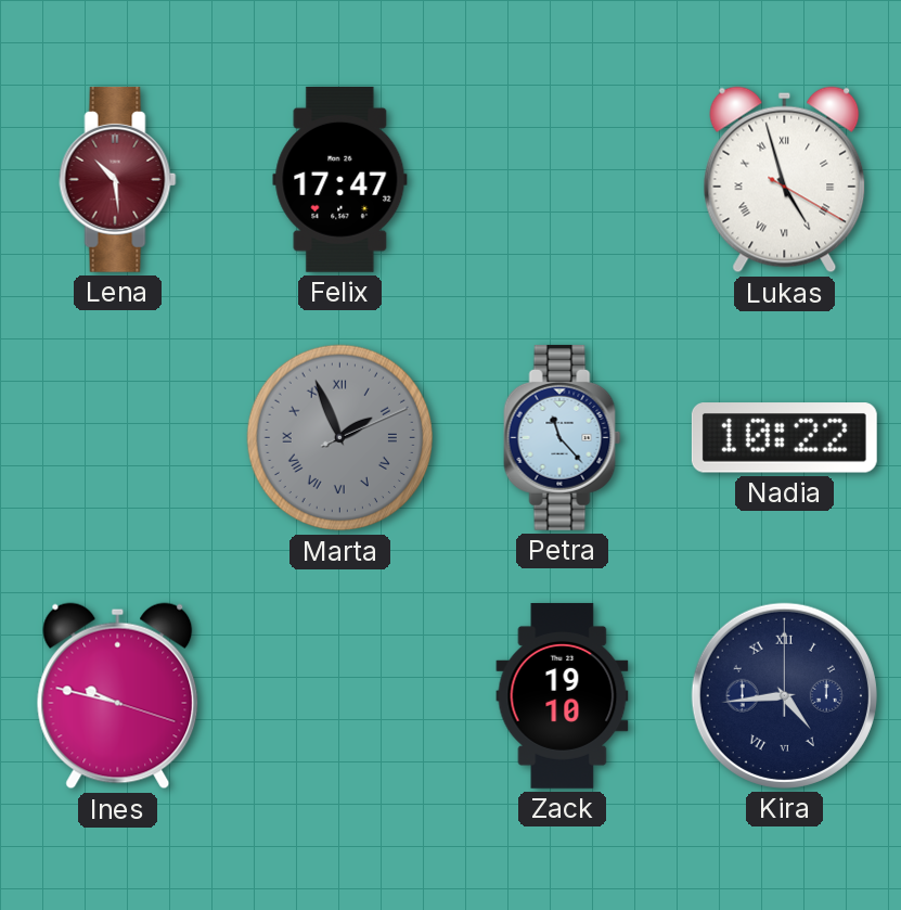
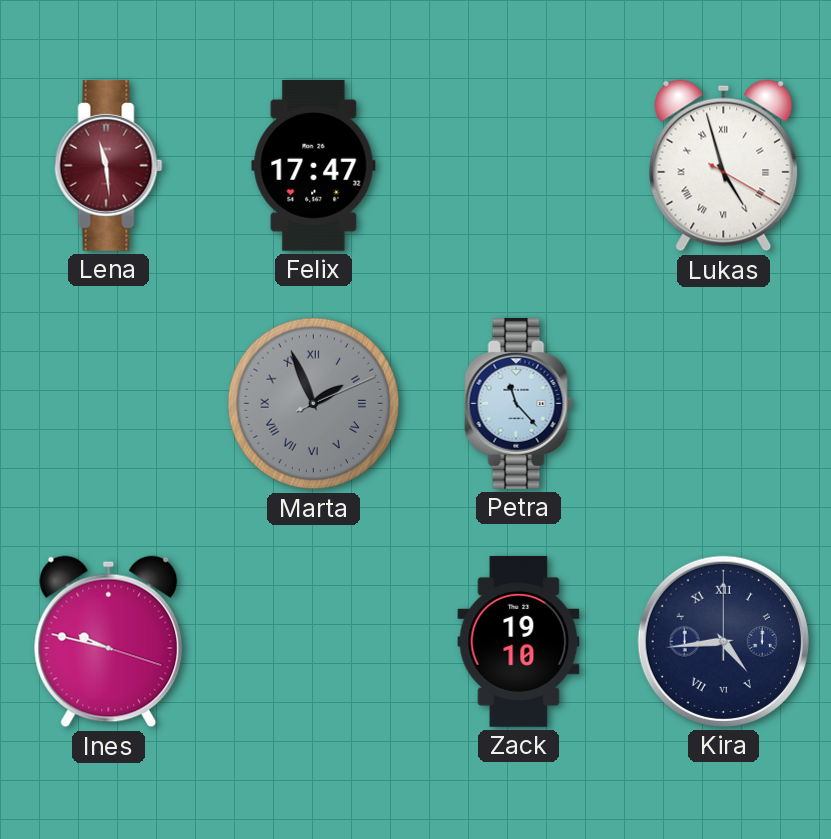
Lena: 10:29 -> 11:29 (109, 165)
Nadia: 10:22 -> none (784, 438)
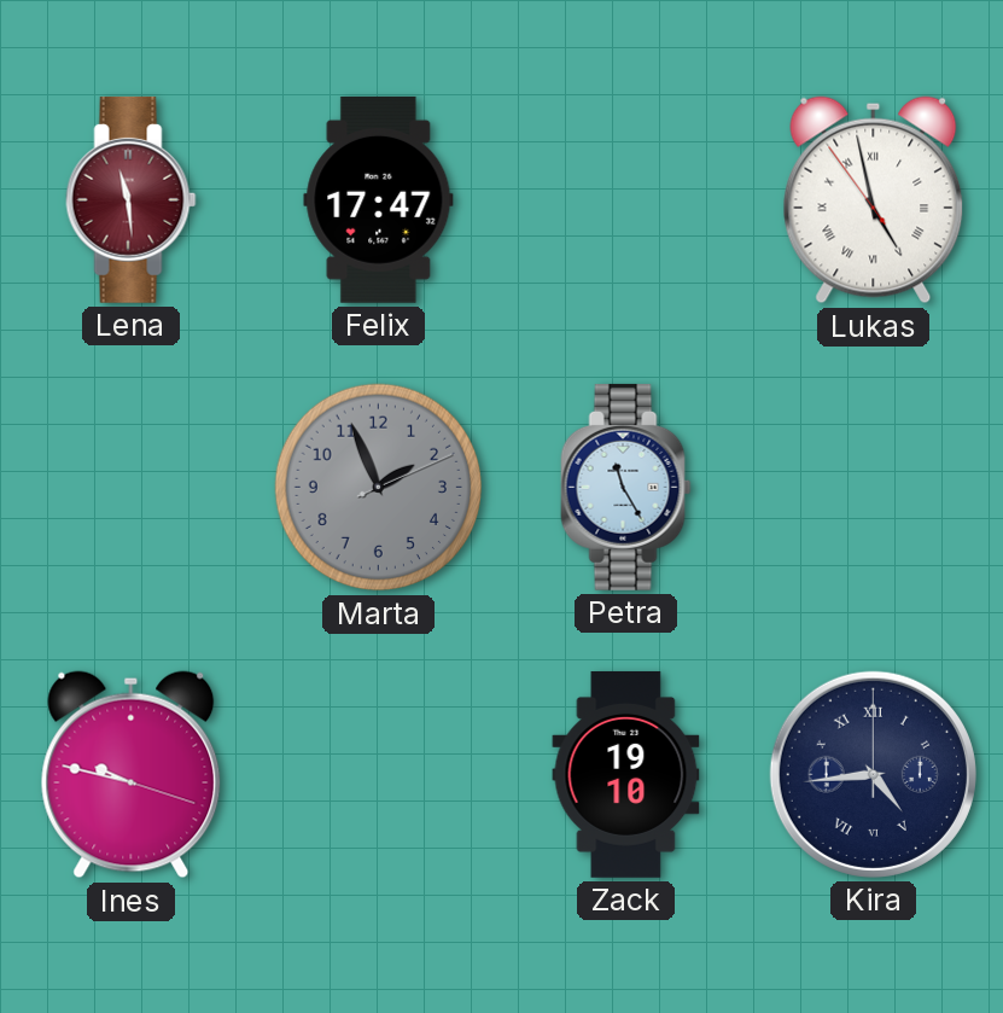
Lukas: 4:57:20 -> 4:57:54 (874, 200)
Marta numerals: Roman -> Arabic (379, 488)
Petra: 11:23 -> 11:25 (626, 487)
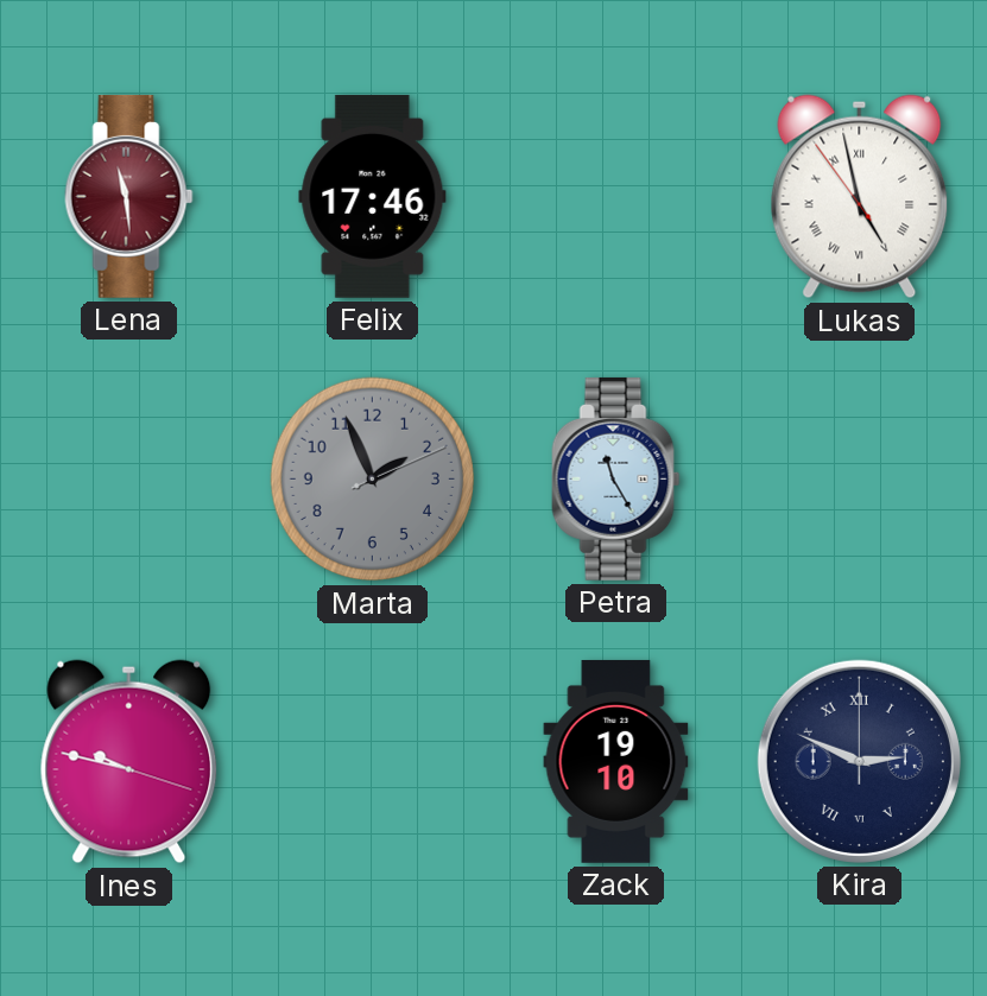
Felix: 17:47 -> 17:46 (373, 196)
Kira: 4:44 -> 2:49 (859, 761)
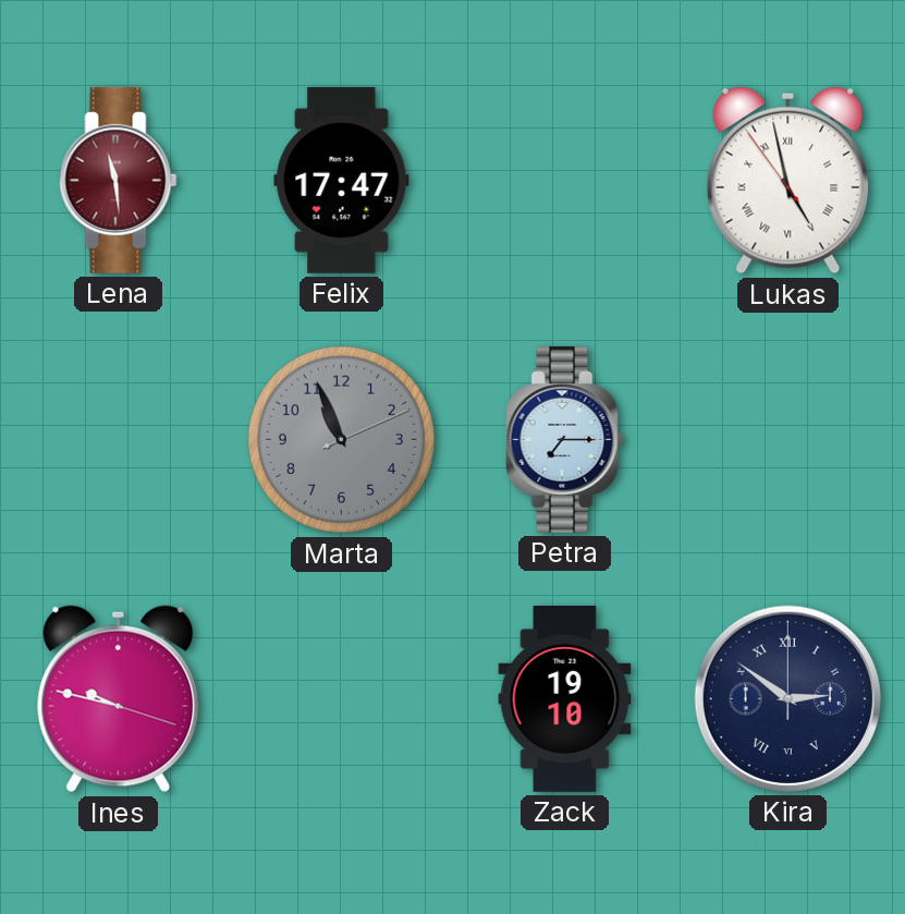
Felix: 17:46 -> 17:47 (342, 180)
Marta: 1:56 -> 10:56 (342, 440)
Petra: 11:25 -> 7:15 (565, 439)
Kira: 2:49 -> 2:51 (787, 698)
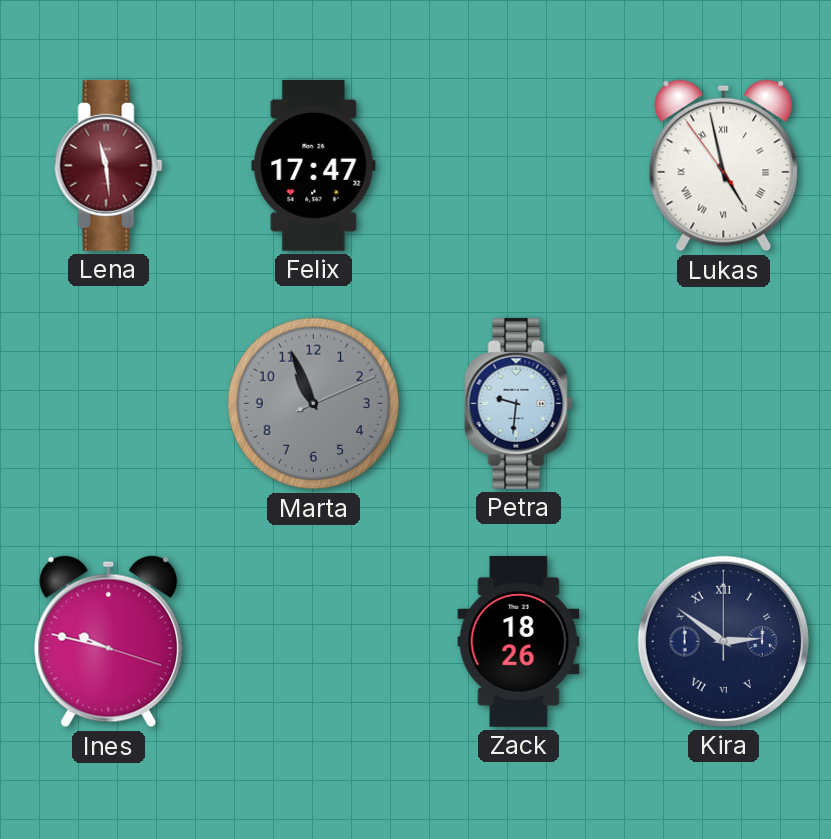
Petra: 7:15 -> 9:31 (519, 403)
Zack: 19:10 -> 18:26 (519, 641)
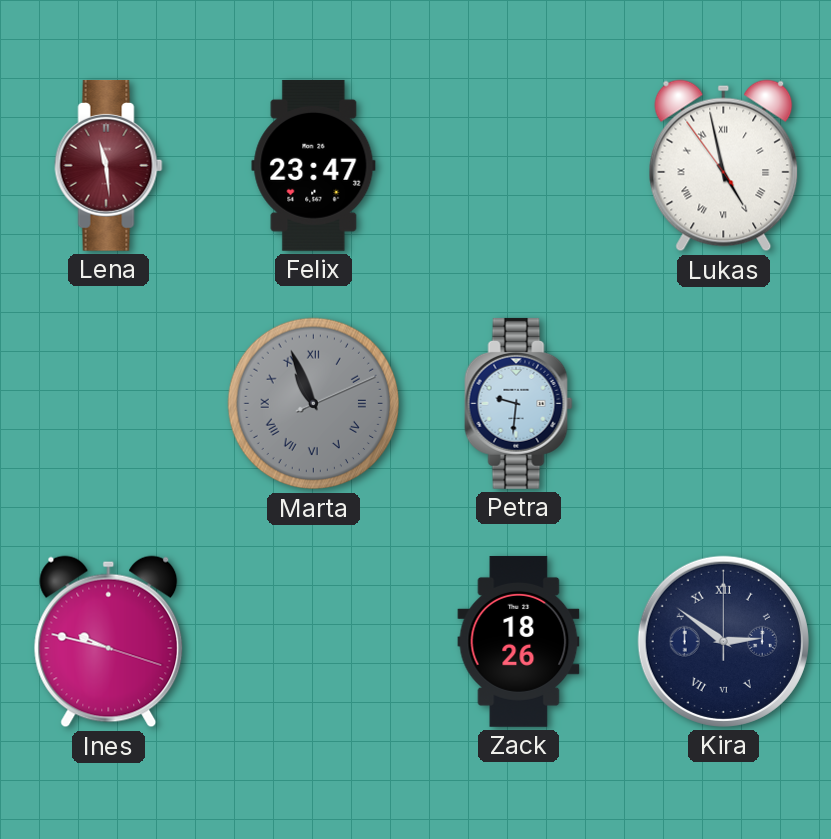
Felix: 17:47 -> 23:47 (314, 165)
Marta numerals: Arabic -> Roman (314, 404)
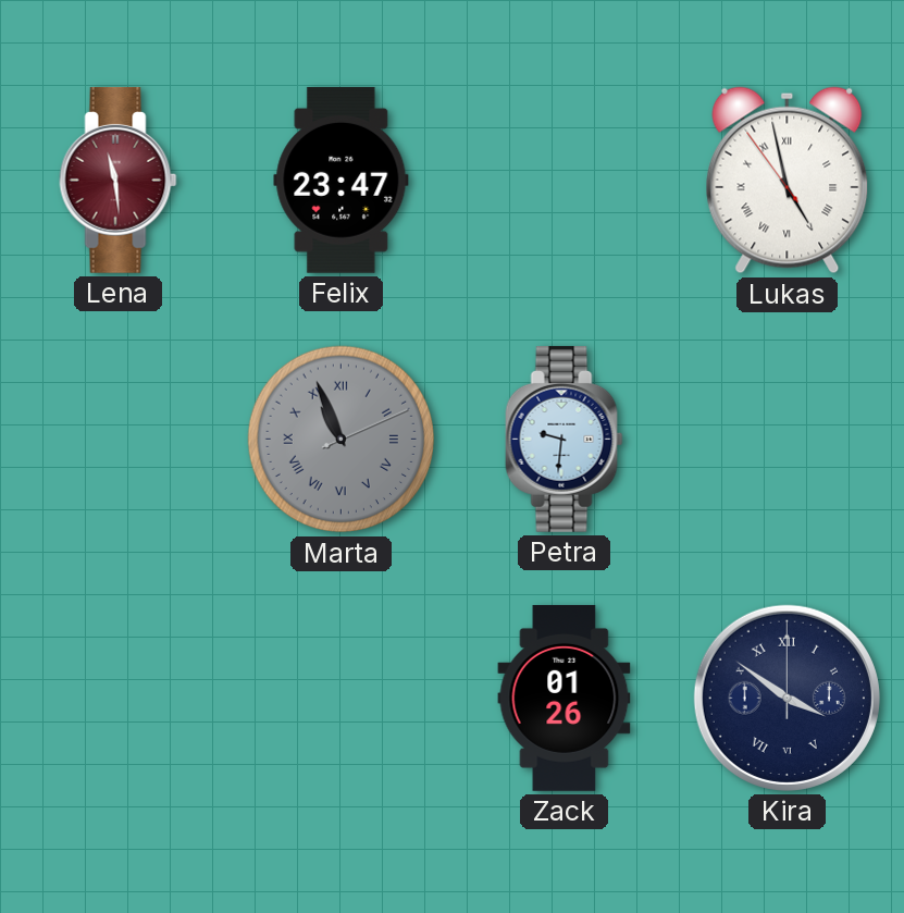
Ines: 9:47 -> none (109, 642)
Zack: 18:26 -> 01:26 (565, 698)
Kira: 2:51 -> 3:51 (787, 698)
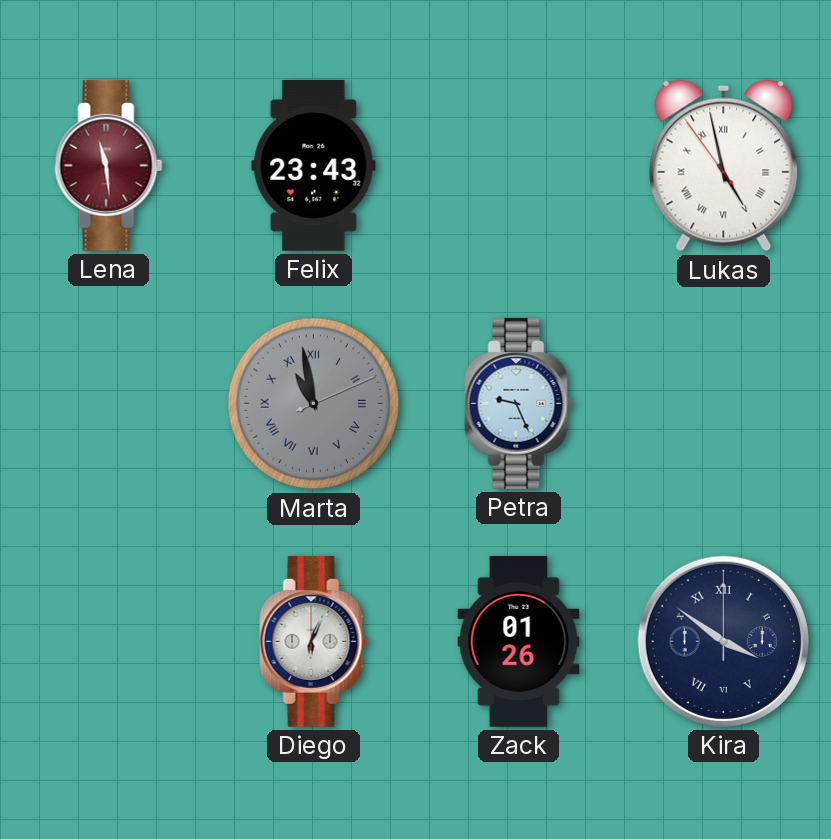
Felix: 23:47 -> 23:43 (314, 165)
Marta: 10:56 -> 10:58 (314, 404)
Petra: 9:31 -> 9:26 (519, 403)
Diego: none -> 6:04 (314, 641)
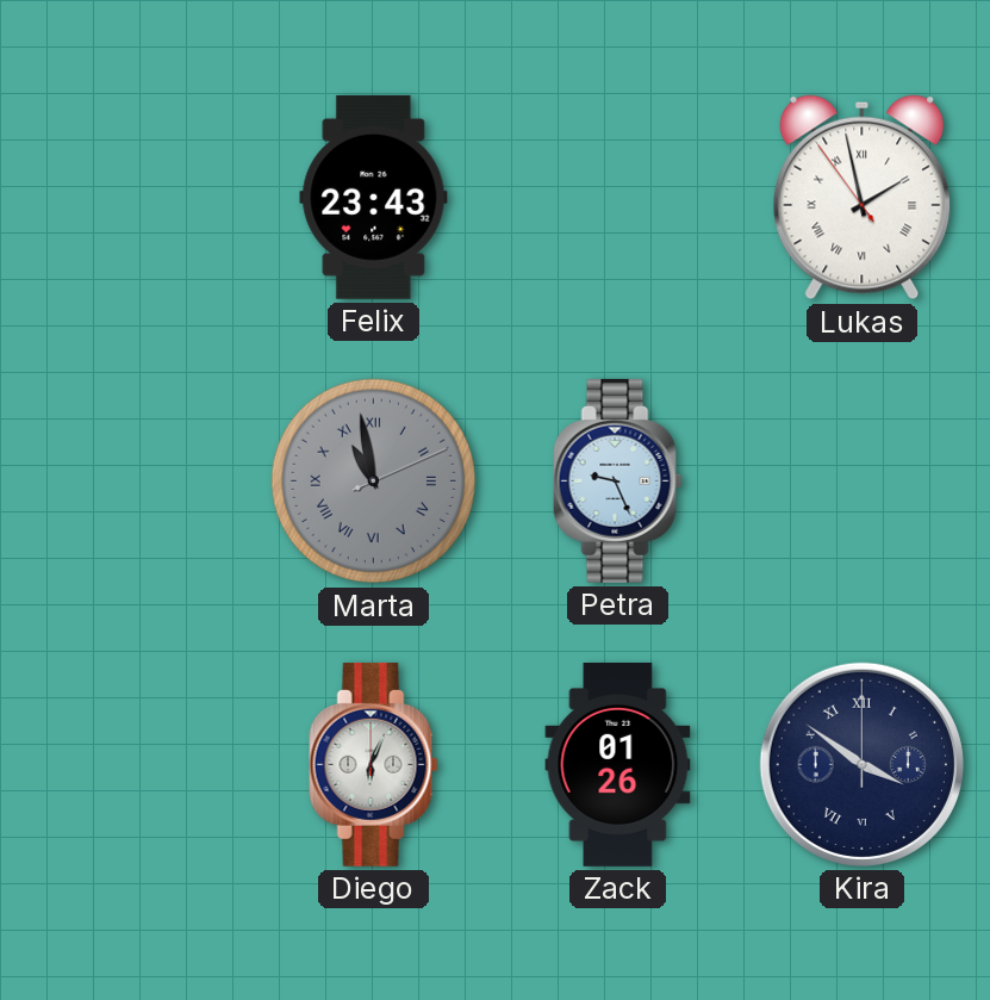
Lena: 11:29 -> none (109, 165)
Lukas: 4:57 -> 1:57 (863, 198)
